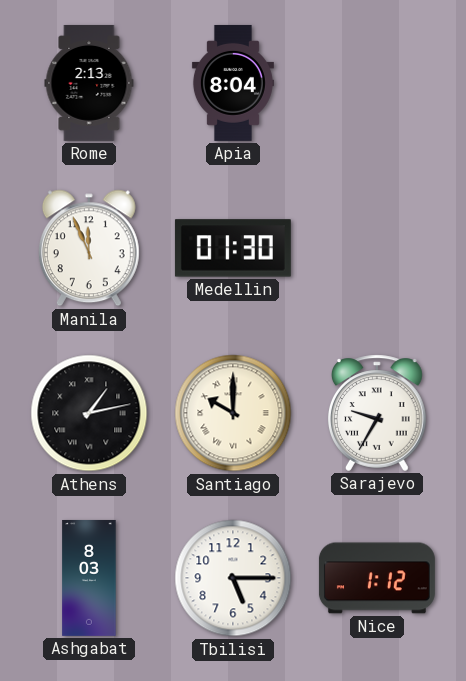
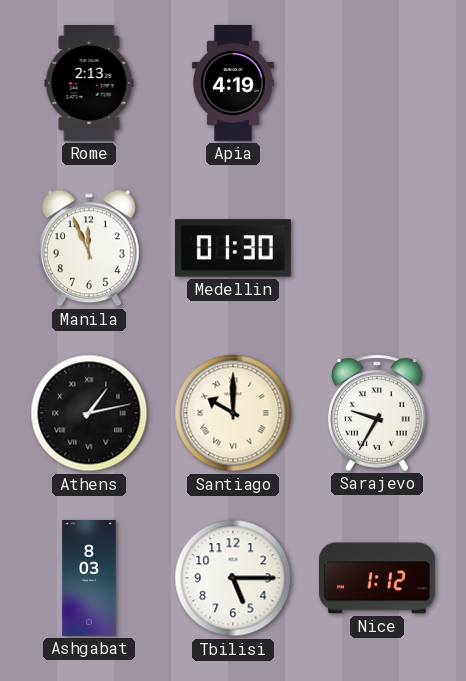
Apia: 8:04 -> 4:19 (233, 83)
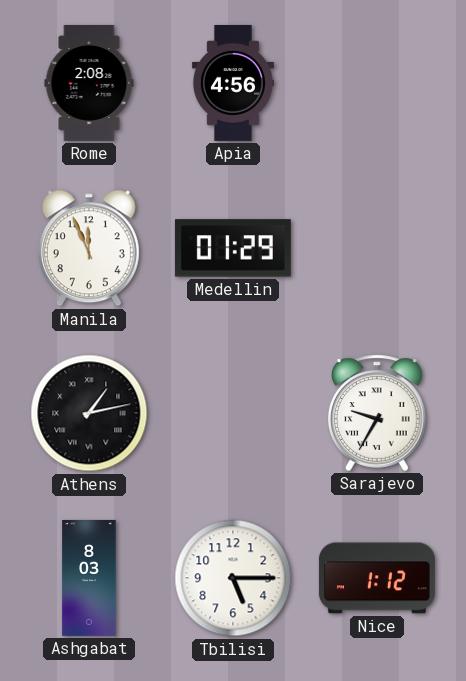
Rome: 2:13 -> 2:08 (89, 83)
Apia: 4:19 -> 4:56 (233, 83)
Medellin: 01:30 -> 01:29 (233, 248)
Santiago: 10:00 -> none (233, 413)
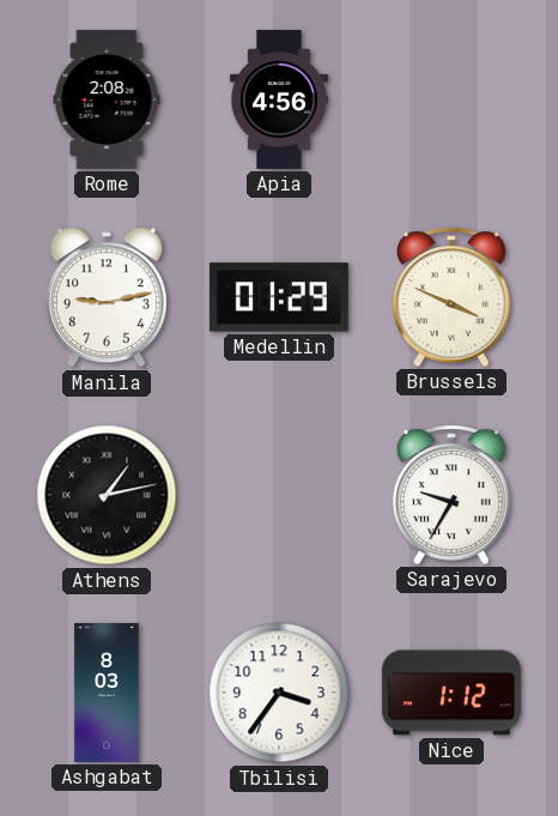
Manila: 11:56 -> 9:13 (107, 297)
Brussels: none -> 3:49 (453, 297)
Tbilisi: 5:15 -> 3:36 (279, 693)
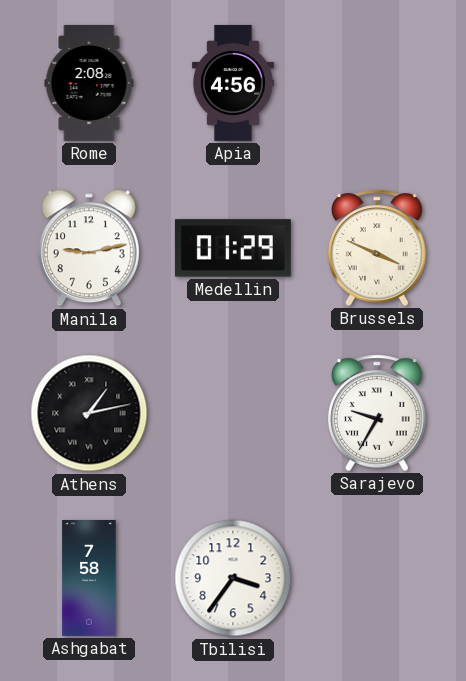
Ashgabat: 8:03 -> 7:58 (89, 578)
Nice: 1:12 -> none (451, 693)
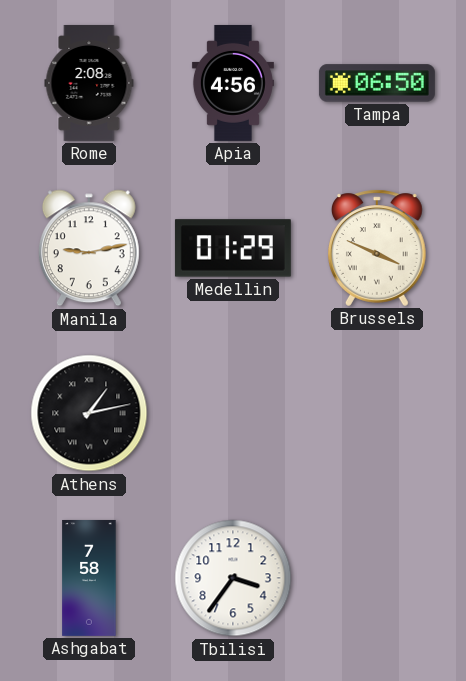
Tampa: none -> 06:50 (377, 83)
Sarajevo: 9:35 -> none (378, 413)
